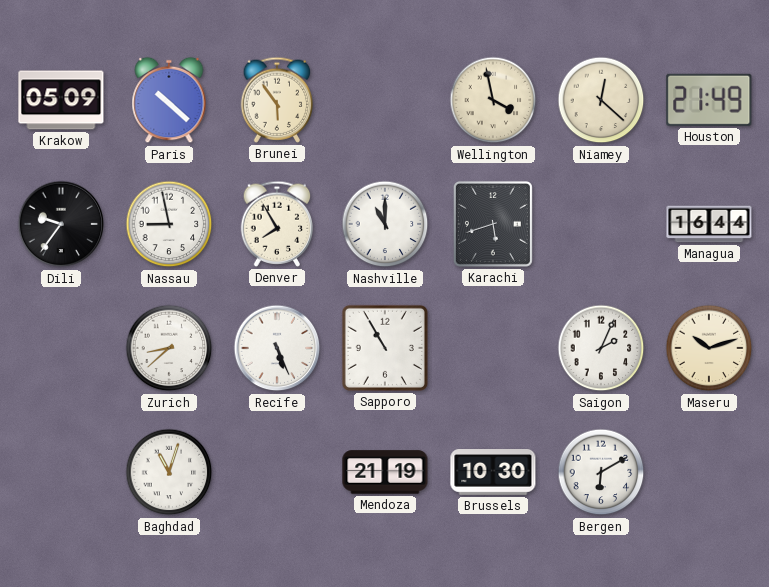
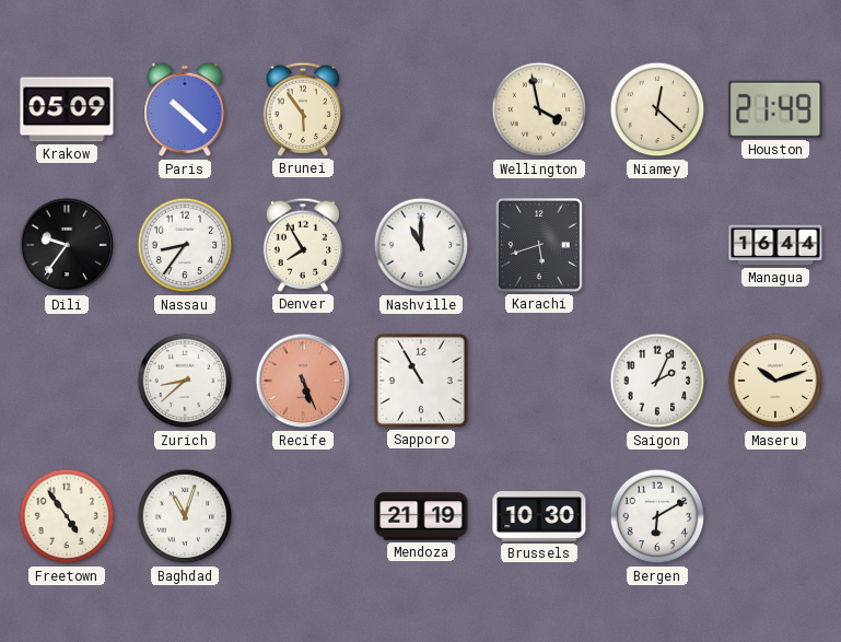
Nassau: 8:58 -> 8:36 (185, 245)
Recife dial: white -> salmon (303, 381)
Freetown: none -> 4:54 (67, 516)
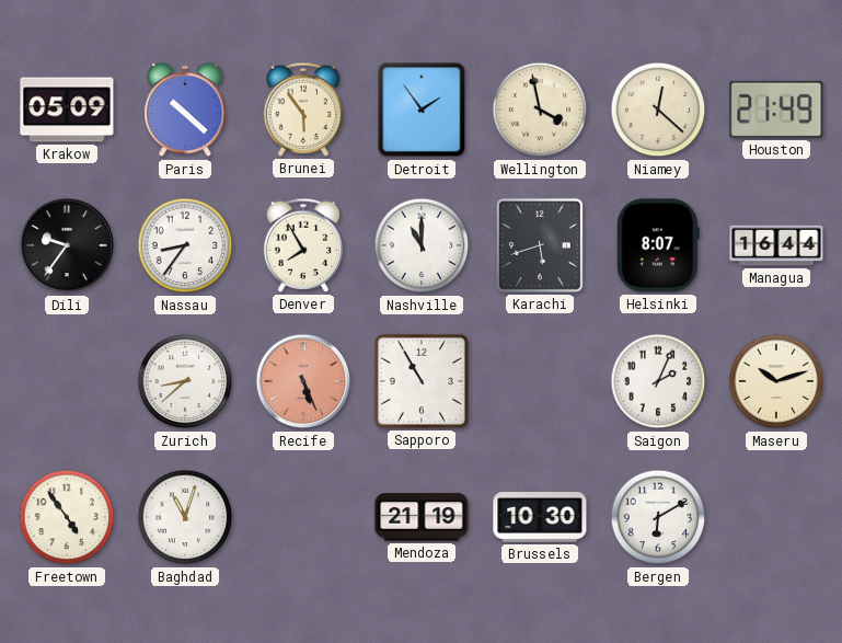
Detroit: none -> 1:54 (422, 110)
Helsinki: none -> 8:07 (658, 245)
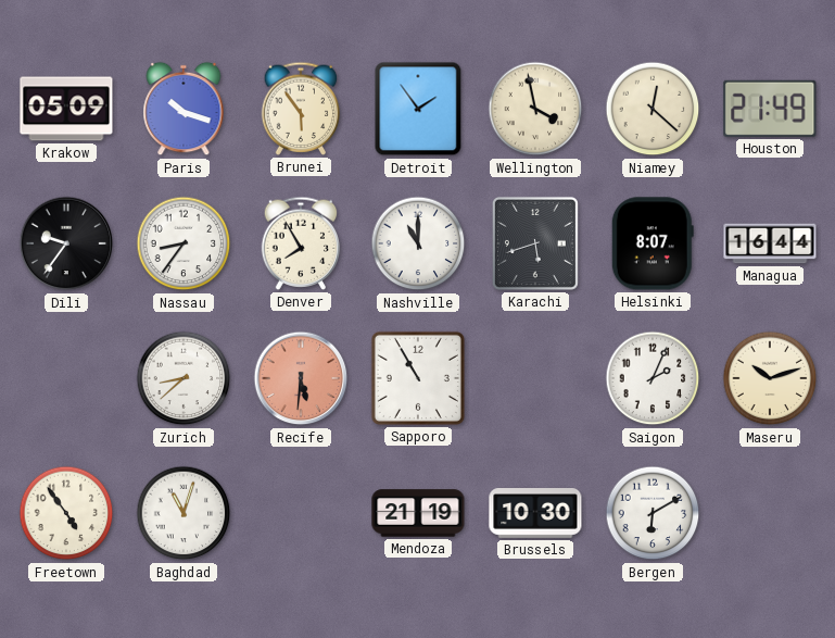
Paris: 10:22 -> 10:18 (184, 109)
Recife: 5:26 -> 5:31 (301, 378)
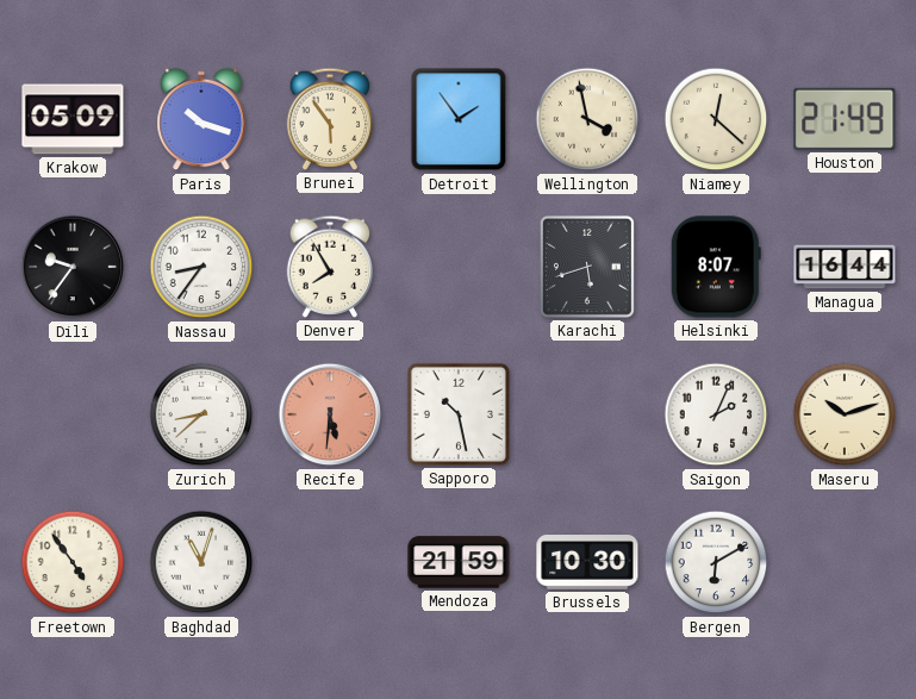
Nashville: 11:00 -> none (418, 243)
Sapporo: 10:55 -> 10:28 (459, 414)
Mendoza: 21:19 -> 21:59 (459, 562)
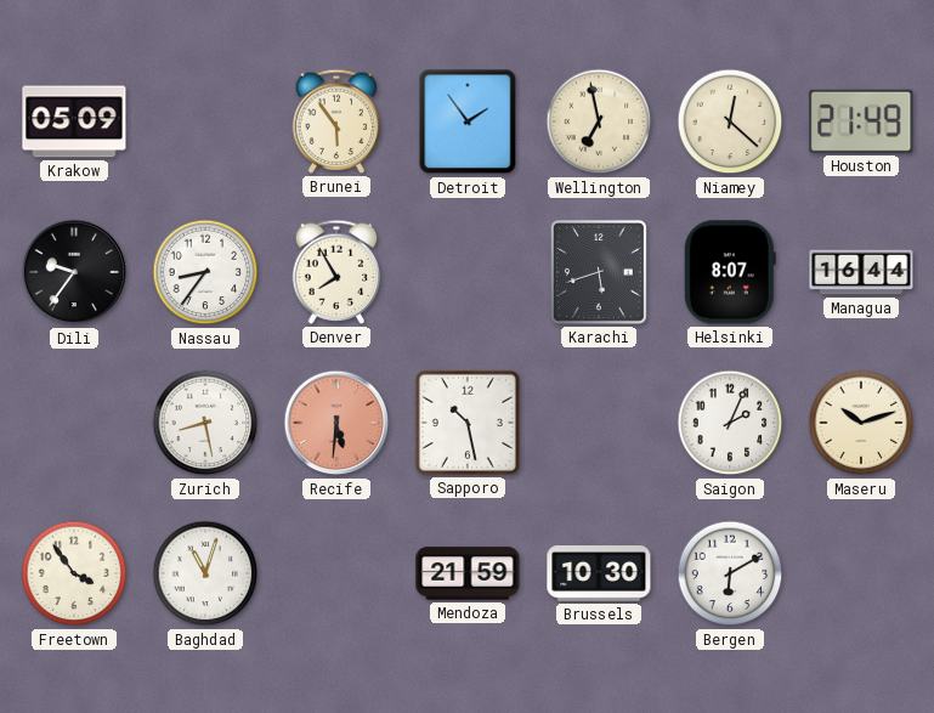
Paris: 10:18 -> none (201, 119)
Wellington: 3:58 -> 6:58 (599, 121)
Zurich: 8:38 -> 8:28 (205, 423)
Freetown: 4:54 -> 3:54 (74, 573)
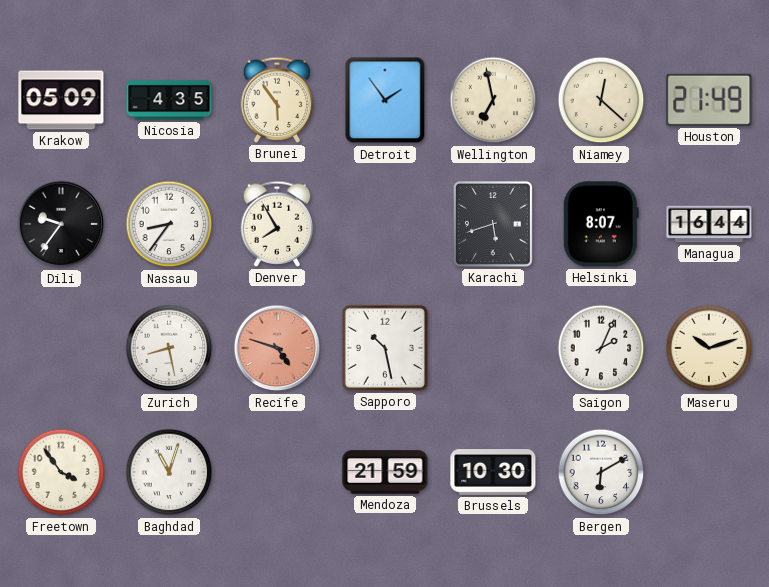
Nicosia: none -> 4:35 (169, 100)
Recife: 5:31 -> 4:48 (277, 348)
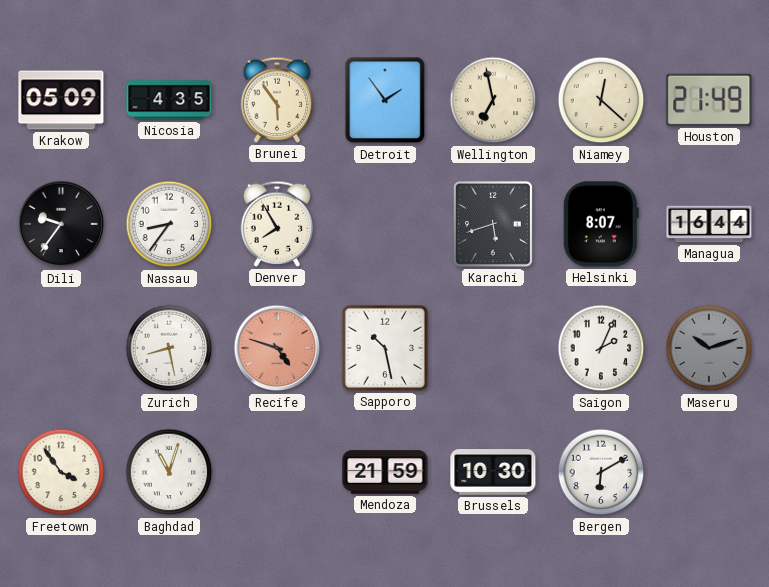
Maseru dial: cream -> grey (709, 348)
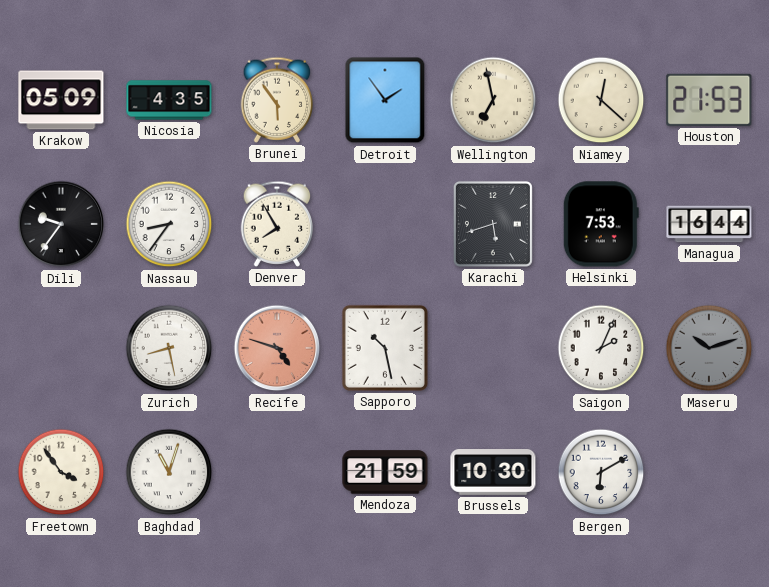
Houston: 21:49 -> 21:53 (709, 100)
Helsinki: 8:07 -> 7:53 (601, 224)
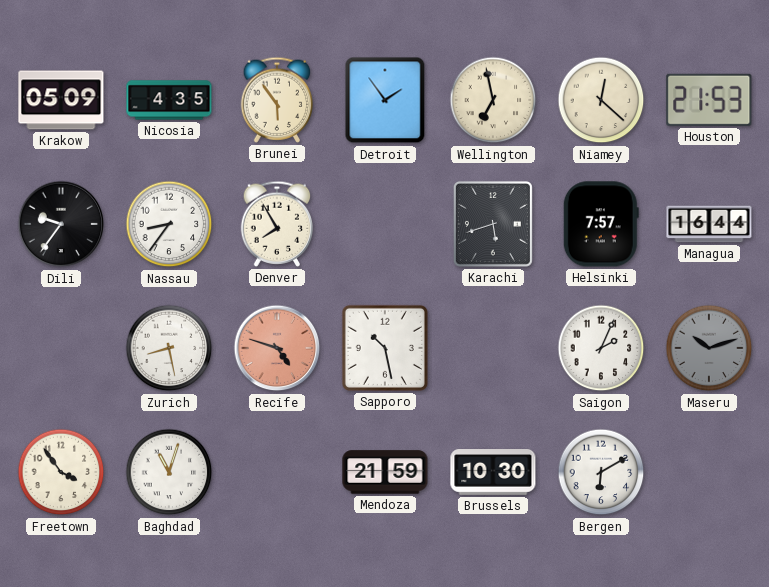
Helsinki: 7:53 -> 7:57 (601, 224)
